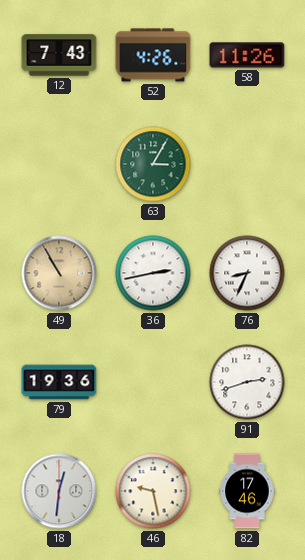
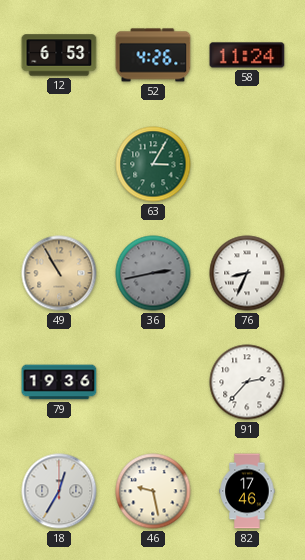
12: 7:43 -> 6:53 (59, 55)
58: 11:26 -> 11:24 (247, 55)
36 dial: white -> grey (153, 273)
91: 2:42 -> 2:37 (247, 382)
18: 12:31 -> 12:35 (59, 491)
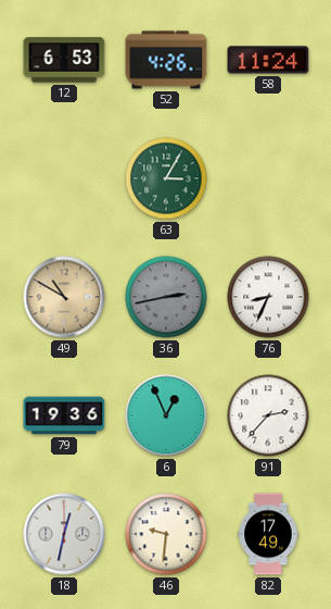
49: 10:55 -> 10:50 (64, 297)
6: none -> 12:56 (166, 415)
18: 12:35 -> 12:32 (64, 534)
46: 9:28 -> 9:31 (166, 534)
82: 17:46 -> 17:49 (268, 534)
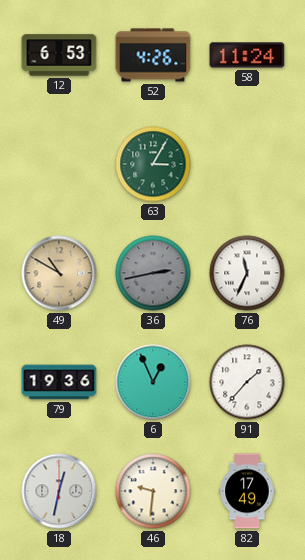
76: 8:34 -> 11:34 (247, 273)
91: 2:37 -> 1:37 (247, 382)
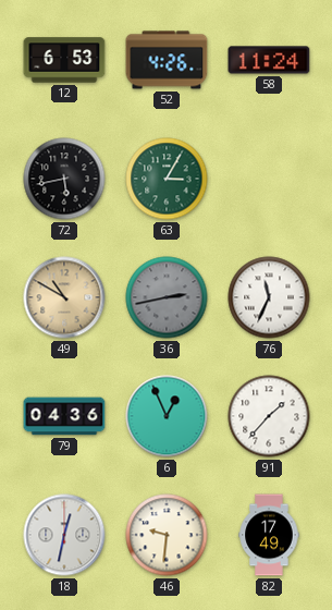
72: none -> 5:43 (64, 179)
79: 19:36 -> 04:36 (64, 416)
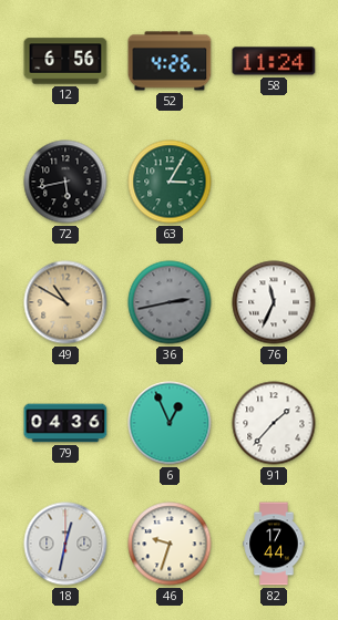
12: 6:53 -> 6:56 (65, 61)
46: 9:31 -> 9:33 (170, 544)
82: 17:49 -> 17:44 (274, 544)
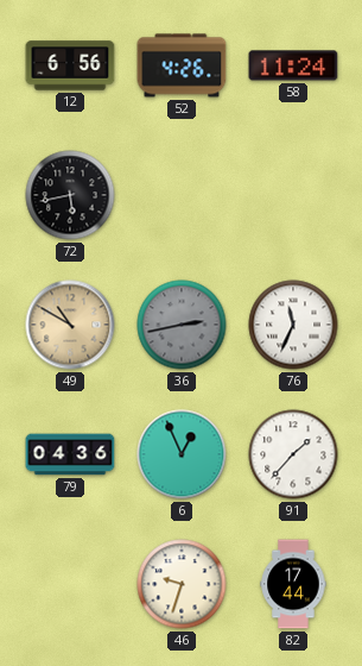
63: 3:05 -> none (170, 182)
18: 12:32 -> none (65, 544)
